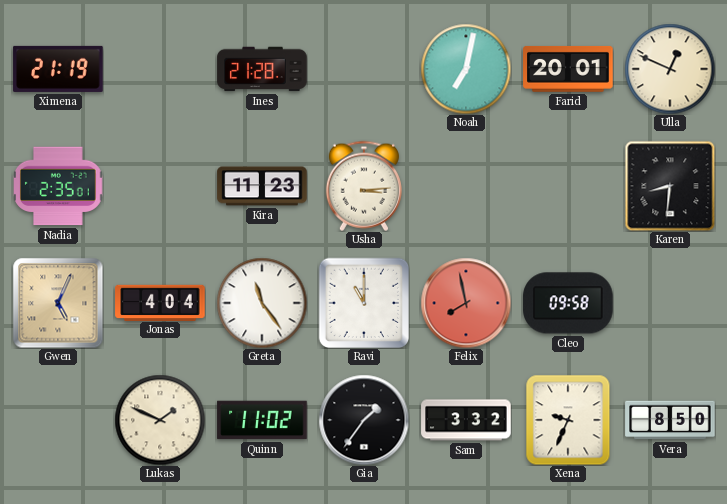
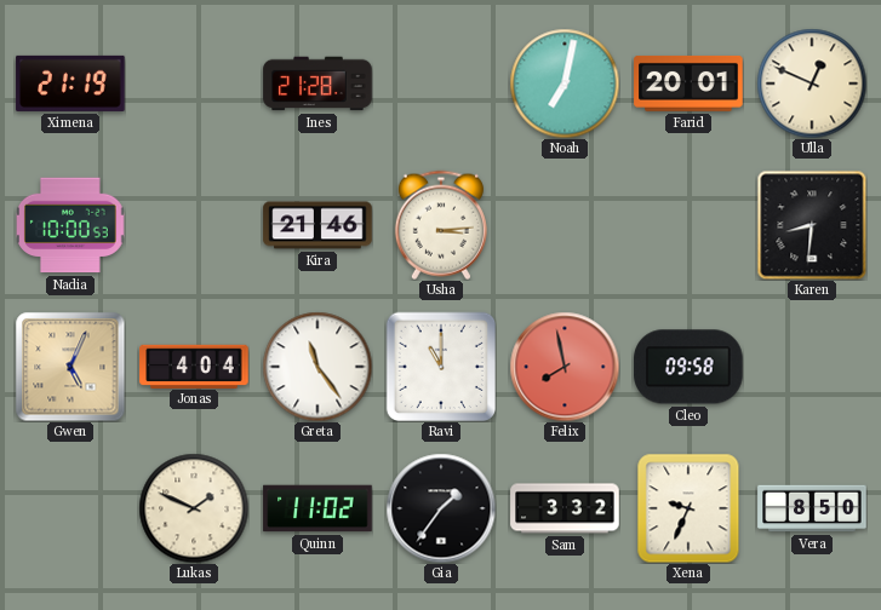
Nadia: 2:35 -> 10:00 (70, 225)
Kira: 11:23 -> 21:46 (317, 225)
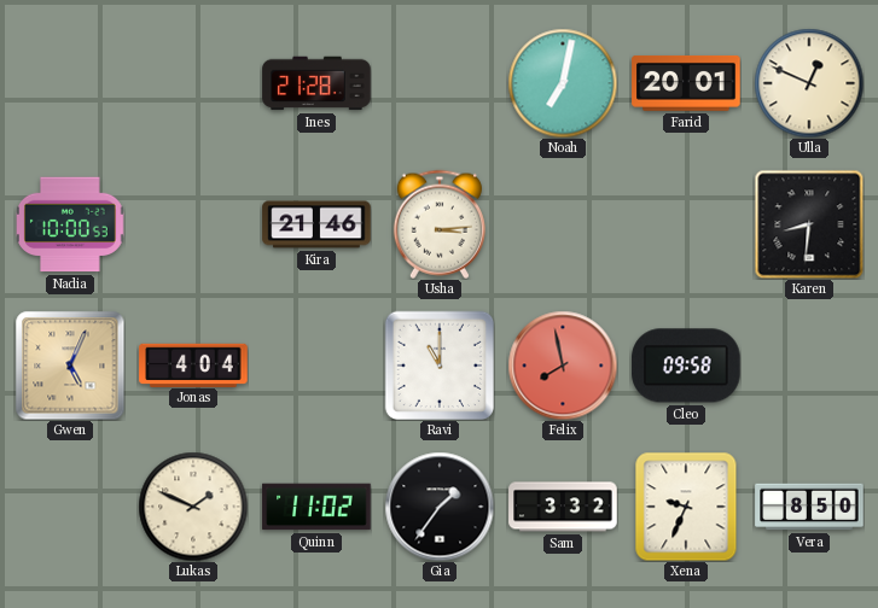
Ximena: 21:19 -> none (70, 84)
Greta: 11:24 -> none (317, 367)
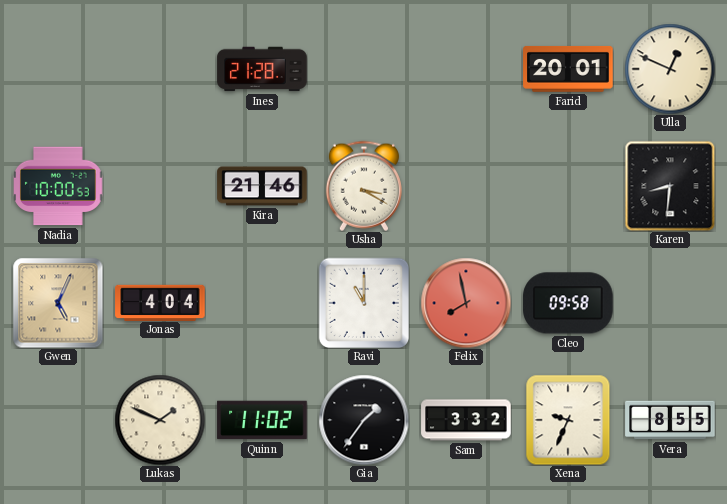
Noah: 7:02 -> none (563, 83)
Usha: 3:14 -> 3:20 (364, 186)
Vera: 8:50 -> 8:55 (670, 420)
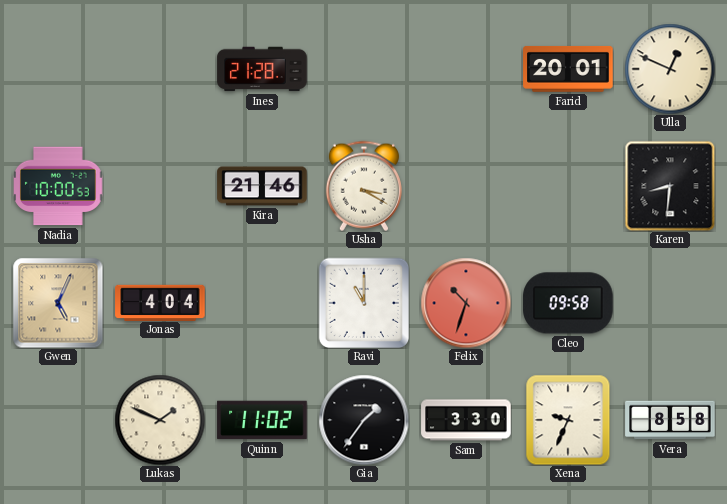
Felix: 7:58 -> 10:33 (466, 303)
Sam: 3:32 -> 3:30 (466, 420)
Vera: 8:55 -> 8:58 (670, 420)
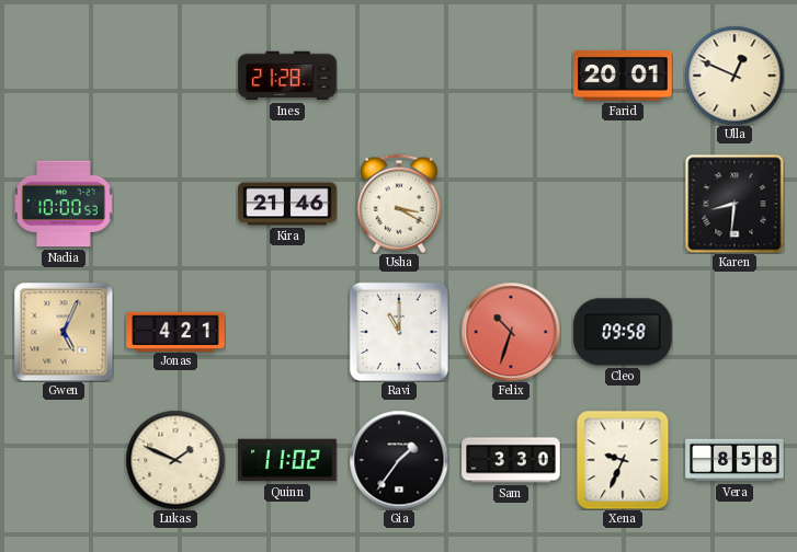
Jonas: 4:04 -> 4:21 (175, 331)
